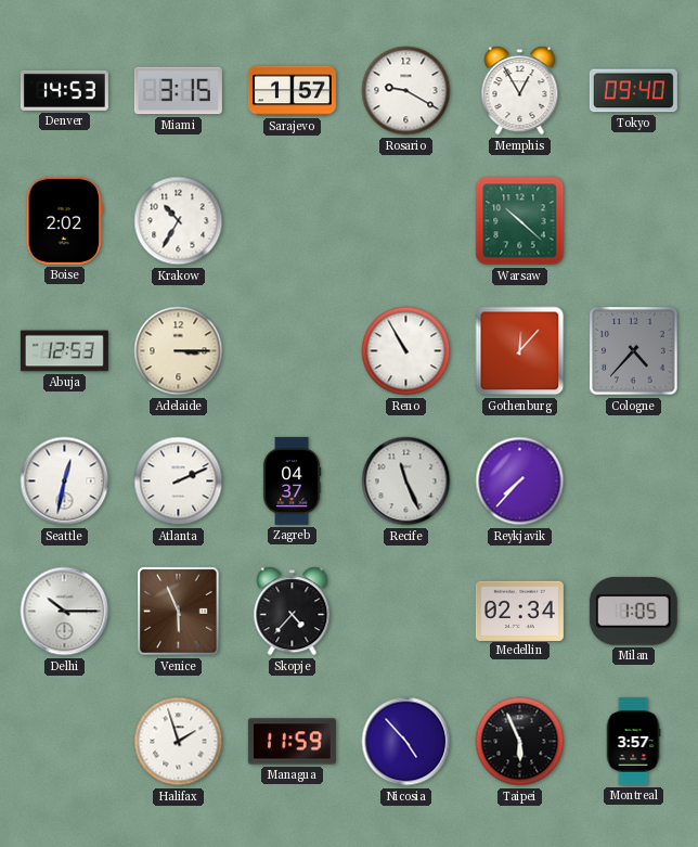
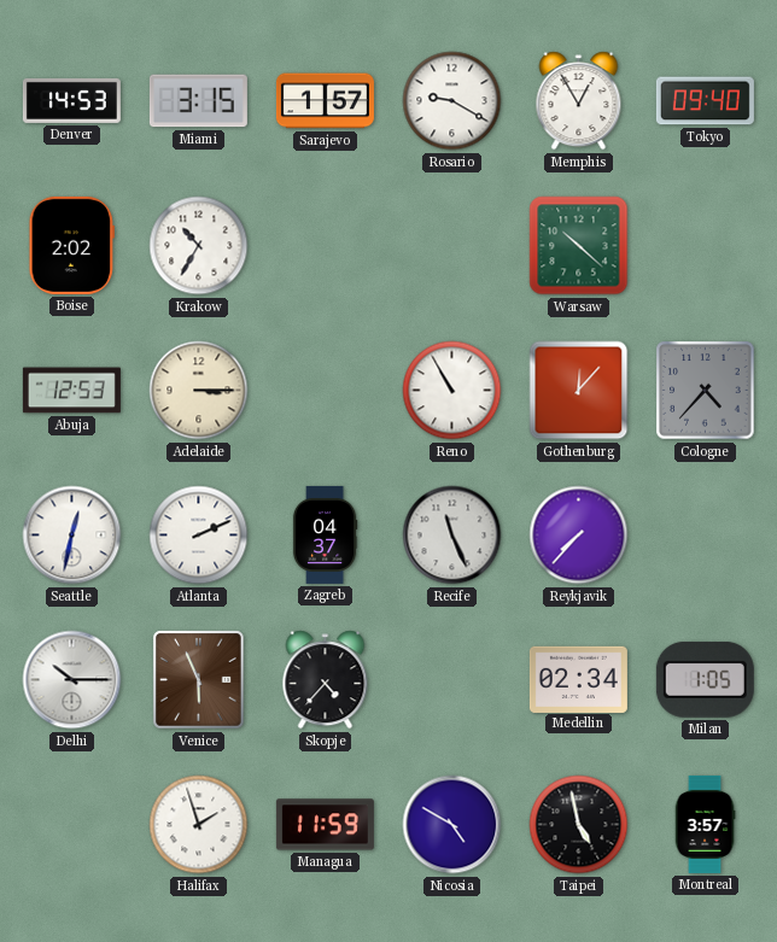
Nicosia: 4:53 -> 4:50 (452, 825)
Taipei: 5:56 -> 4:58 (579, 825)
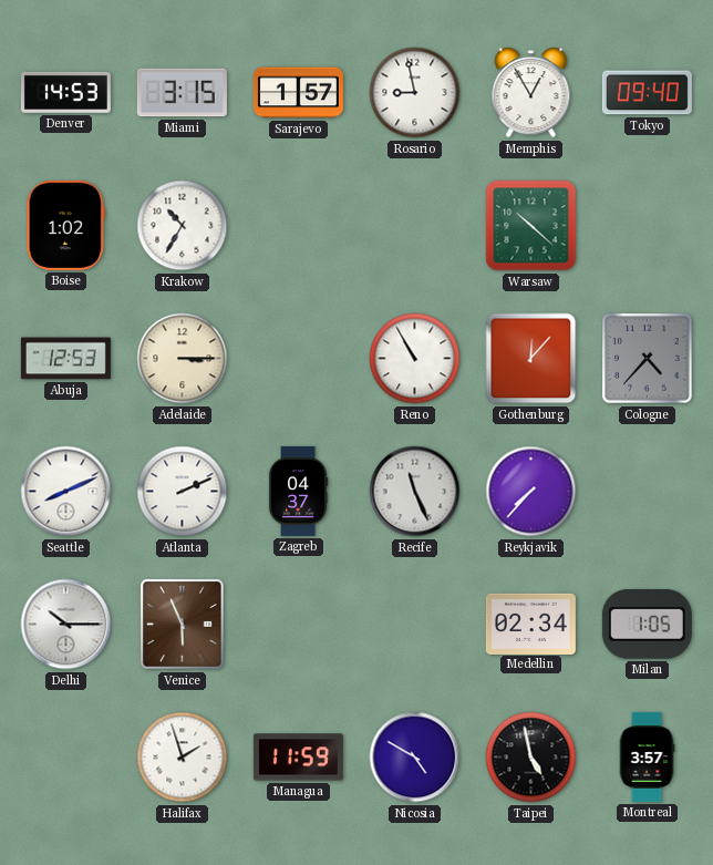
Rosario: 9:20 -> 8:58 (415, 93)
Boise: 2:02 -> 1:02 (65, 225)
Seattle: 12:32 -> 8:11 (66, 492)
Skopje: 4:37 -> none (326, 680)
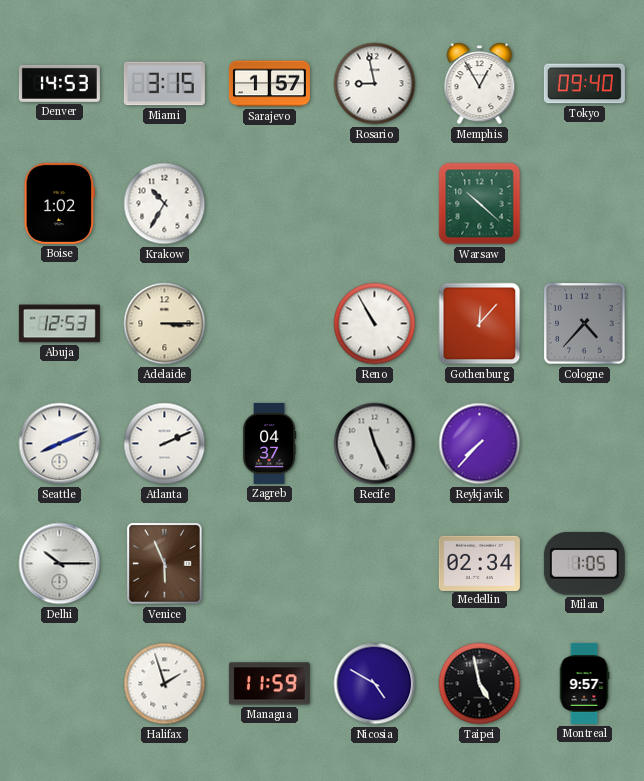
Montreal: 3:57 -> 9:57 (584, 683)
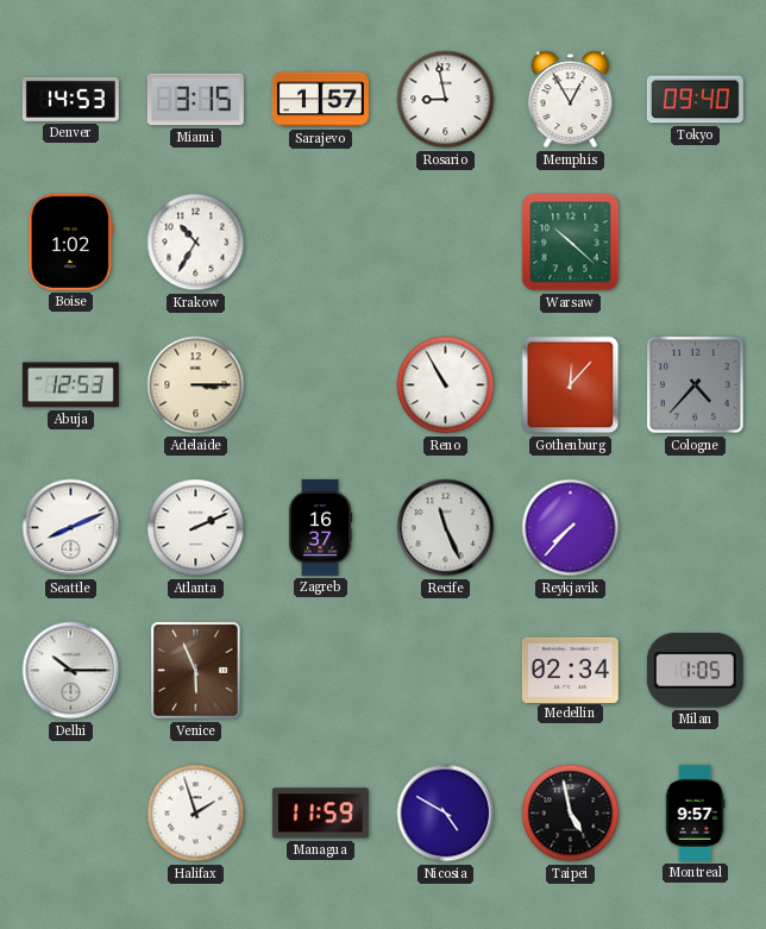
Zagreb: 04:37 -> 16:37 (320, 527)
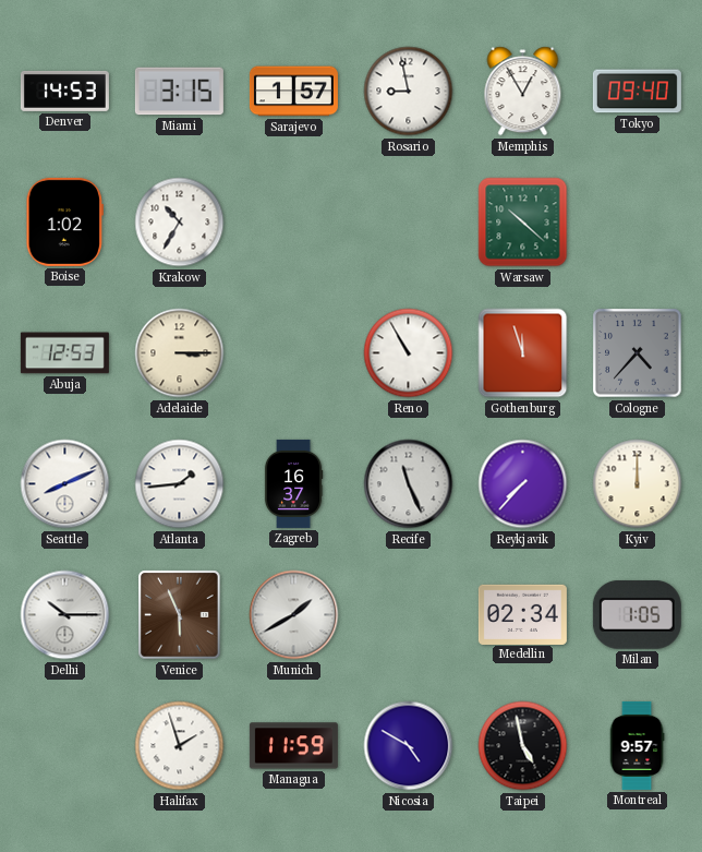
Gothenburg: 12:07 -> 11:57 (523, 353)
Atlanta: 2:11 -> 1:44 (180, 484)
Kyiv: none -> 12:00 (638, 484)
Munich: none -> 1:40 (294, 615)
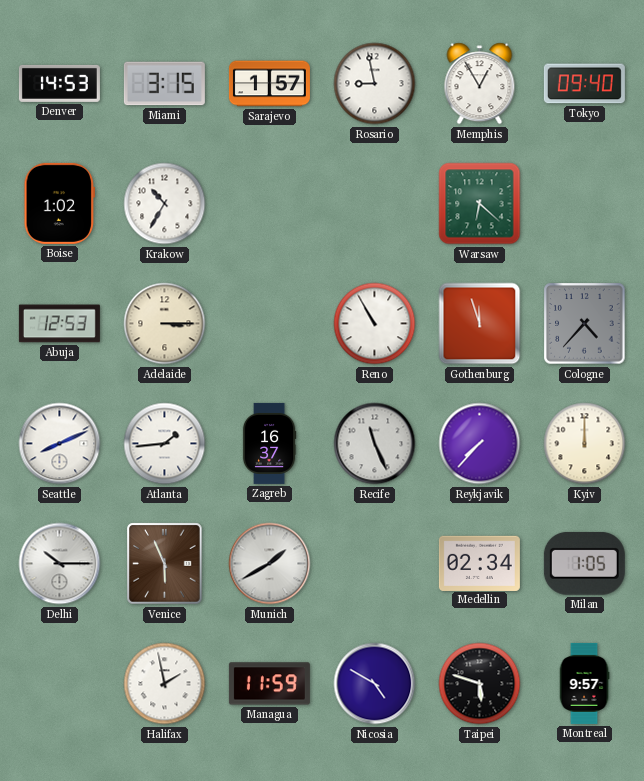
Warsaw: 10:22 -> 6:22 (480, 204)
Halifax: 1:57 -> 1:58 (165, 684)
Taipei: 4:58 -> 5:48 (480, 684)
